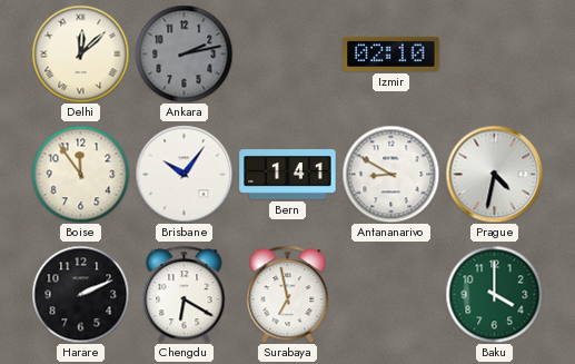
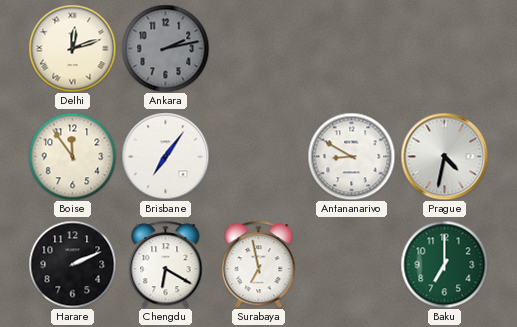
Delhi: 12:08 -> 12:12 (72, 48)
Izmir: 02:10 -> none (391, 53)
Brisbane: 10:06 -> 7:06 (165, 156)
Bern: 1:41 -> none (288, 175)
Baku: 4:00 -> 7:00 (444, 264)
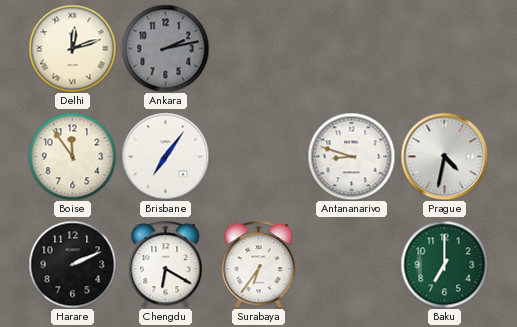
Antananarivo: 8:50 -> 8:48 (351, 156)
Surabaya: 6:58 -> 6:36 (259, 264)
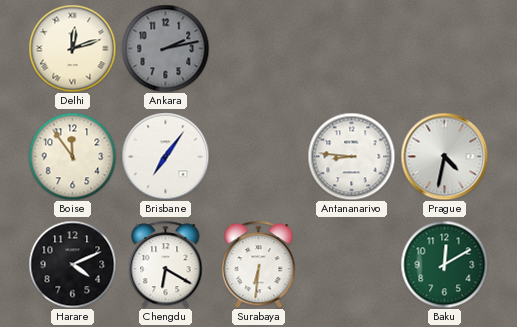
Antananarivo: 8:48 -> 8:46 (351, 156)
Harare: 2:11 -> 4:11 (72, 264)
Surabaya: 6:36 -> 6:31 (259, 264)
Baku: 7:00 -> 12:10 (444, 264)
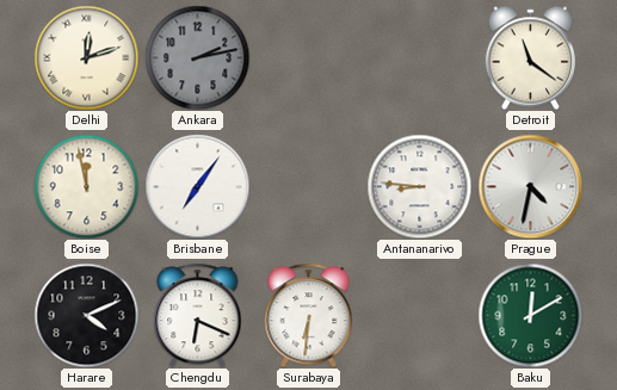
Detroit: none -> 11:21 (531, 57)
Boise: 11:54 -> 11:58 (86, 186)
Chengdu: 6:20 -> 6:19 (198, 315)
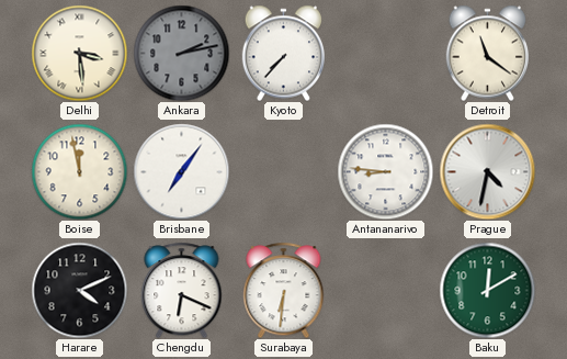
Delhi: 12:12 -> 3:29 (79, 53)
Kyoto: none -> 7:37 (284, 53)
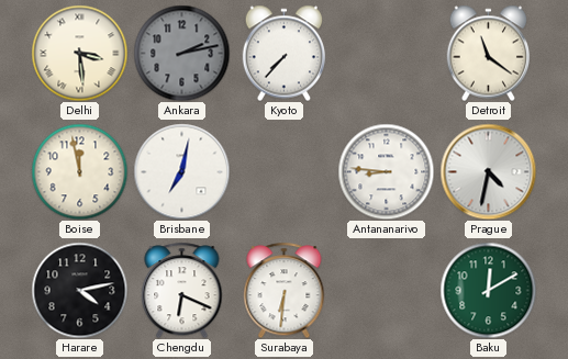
Brisbane: 7:06 -> 7:02 (181, 171)
Harare: 4:11 -> 4:13 (79, 290)
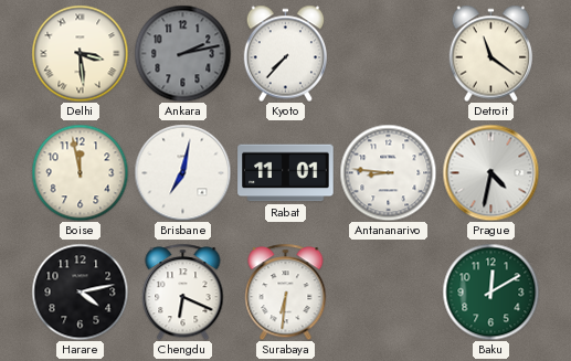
Rabat: none -> 11:01 (286, 173)
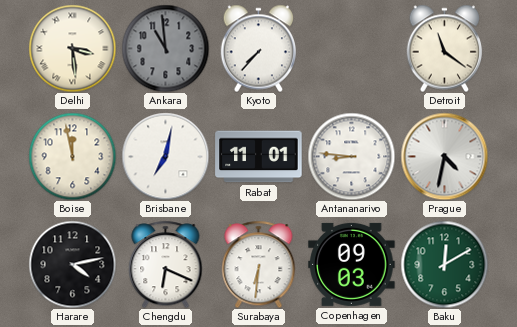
Ankara: 2:13 -> 10:59 (165, 48)
Copenhagen: none -> 09:03 (352, 264)
